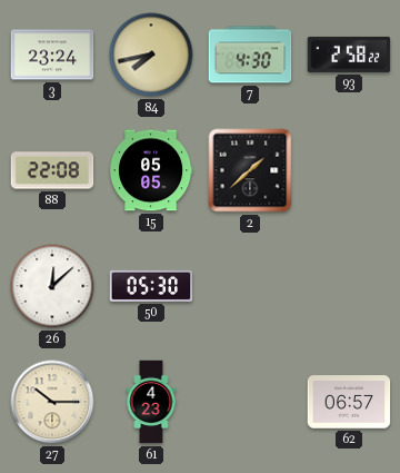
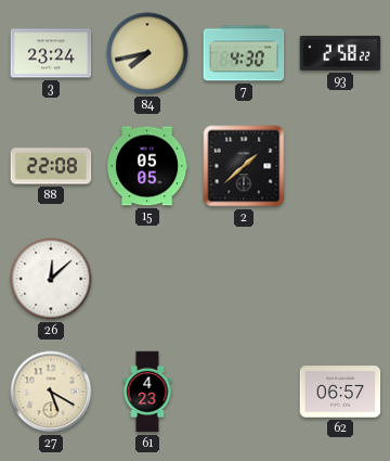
50: 05:30 -> none (151, 286)
27: 10:15 -> 5:20 (51, 392)
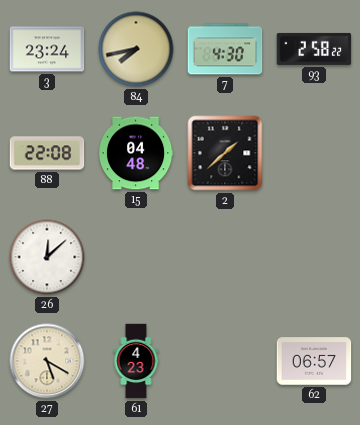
15: 05:05 -> 04:48 (136, 153)
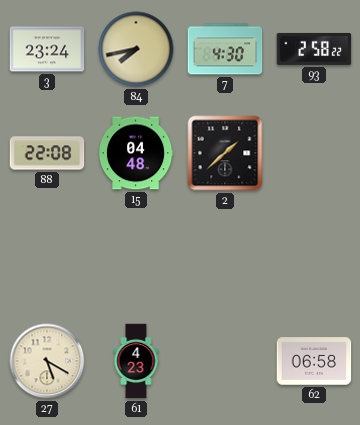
26: 12:08 -> none (47, 257)
62: 06:57 -> 06:58 (314, 361)
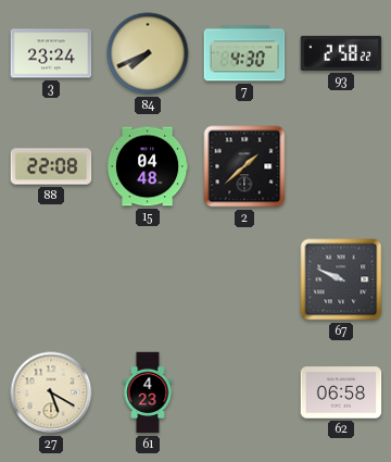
84: 7:43 -> 7:41 (148, 53)
67: none -> 9:49 (341, 279)
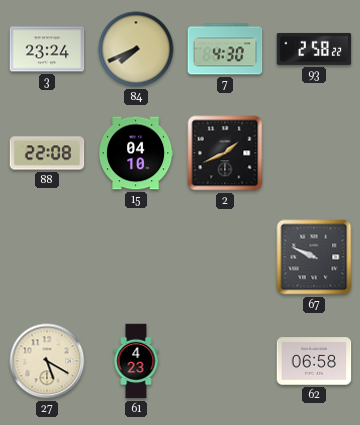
15: 04:48 -> 04:10 (136, 153)
2: 1:38 -> 1:41 (225, 153)
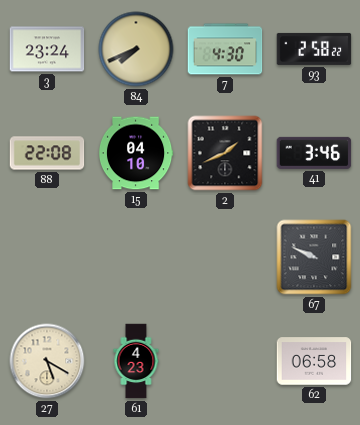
41: none -> 3:46 (314, 153)
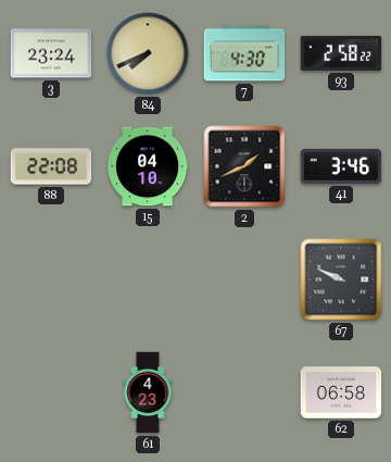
27: 5:20 -> none (47, 361)
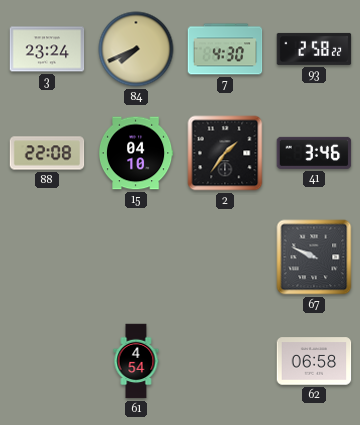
2: 1:41 -> 1:36 (225, 153)
61: 4:23 -> 4:54 (136, 361)
